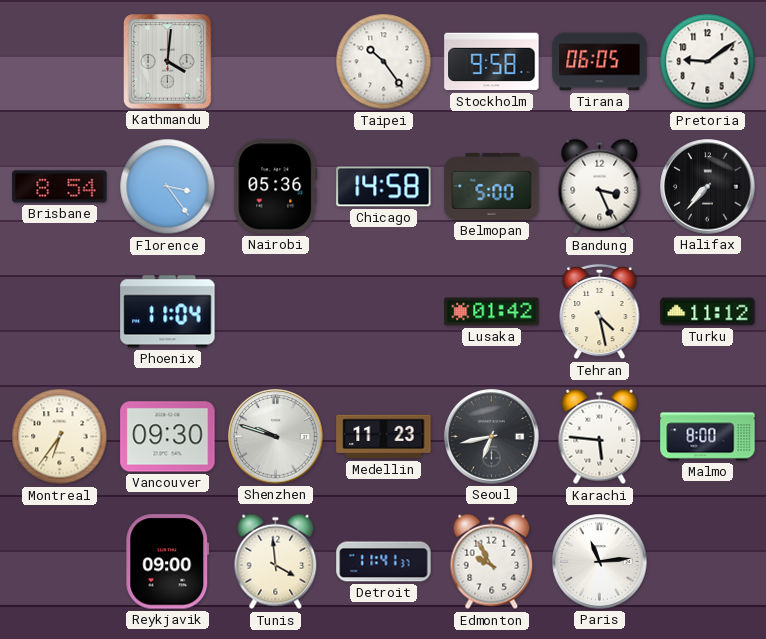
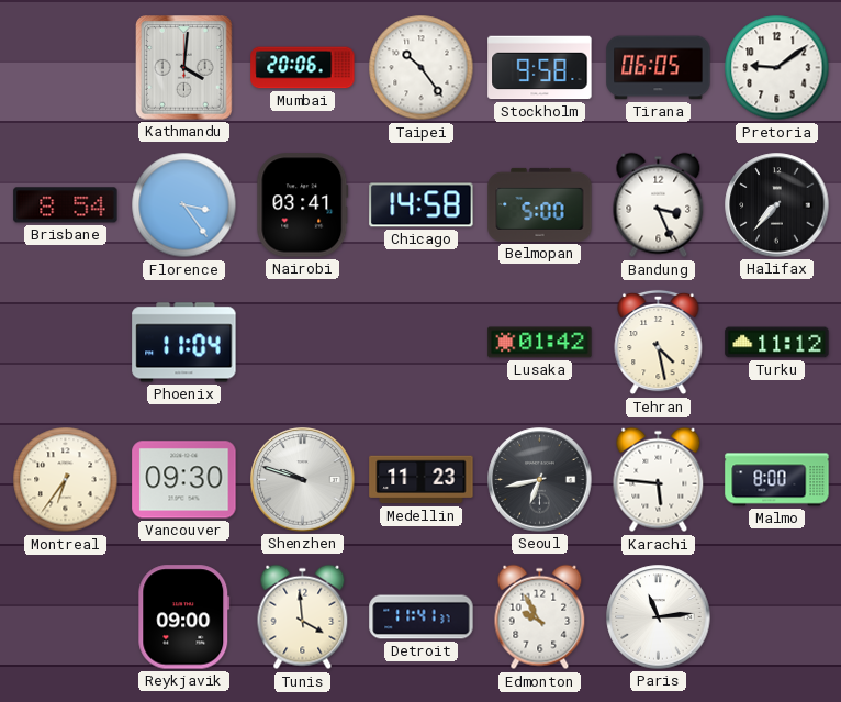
Mumbai: none -> 20:06 (303, 68)
Nairobi: 05:36 -> 03:41 (303, 205)
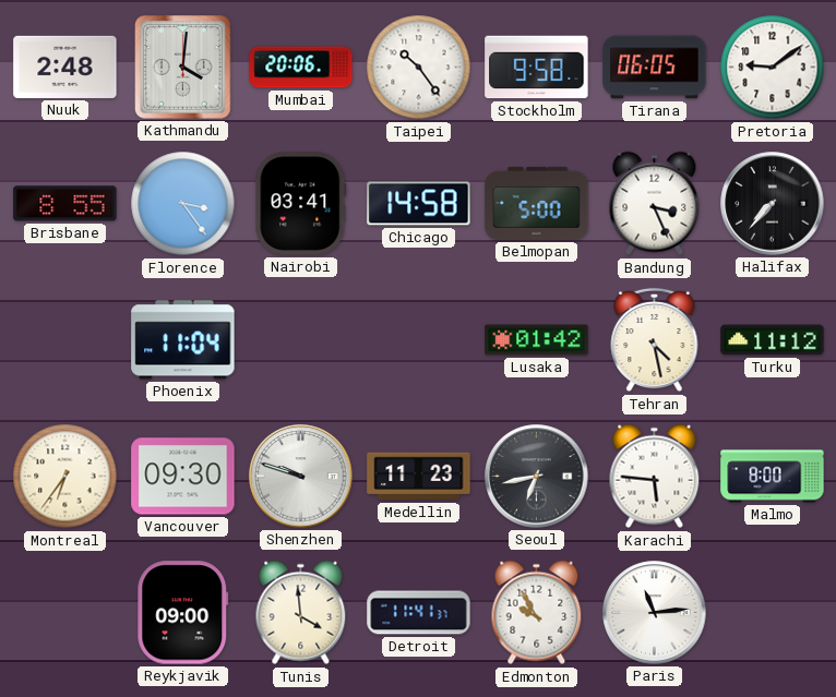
Nuuk: none -> 2:48 (65, 67)
Brisbane: 8:54 -> 8:55 (65, 204)
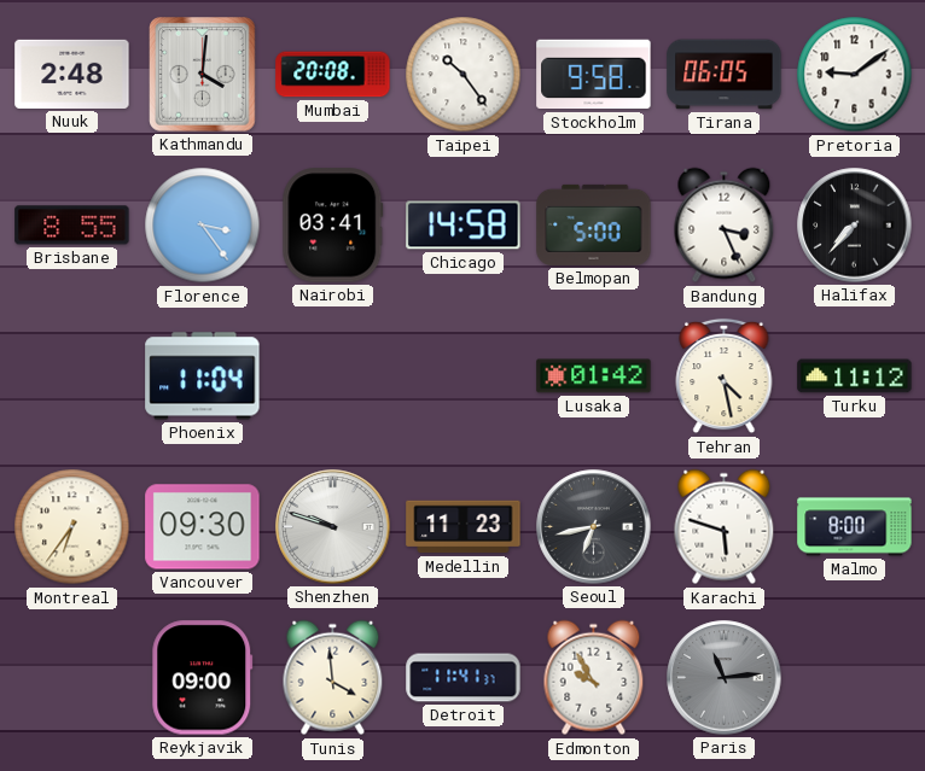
Mumbai: 20:06 -> 20:08 (333, 75)
Karachi: 5:46 -> 5:48 (725, 527)
Paris dial: white -> grey (725, 678)
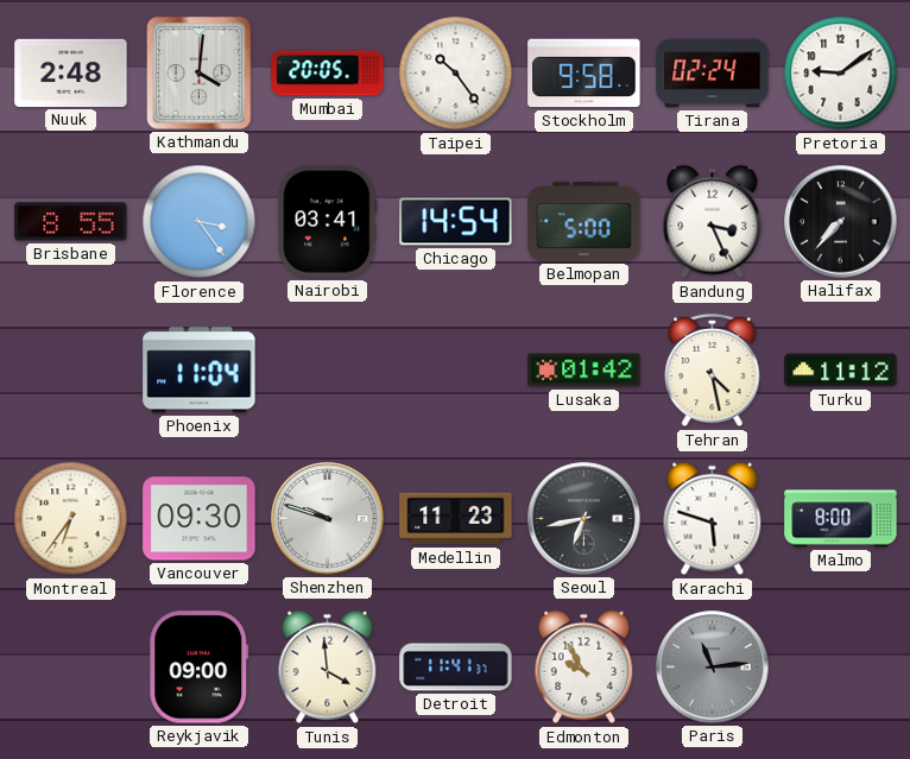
Mumbai: 20:08 -> 20:05 (328, 74)
Tirana: 06:05 -> 02:24 (713, 74)
Chicago: 14:58 -> 14:54 (456, 222)
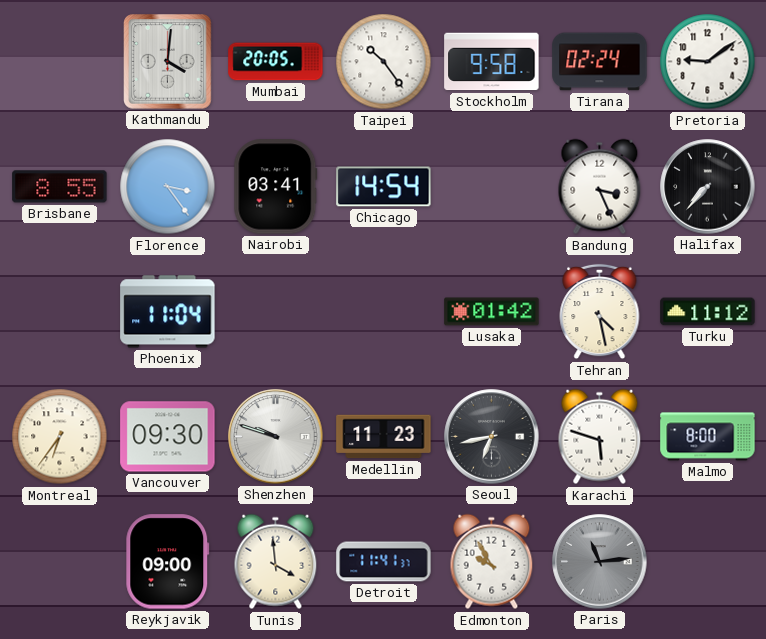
Nuuk: 2:48 -> none (71, 72)
Belmopan: 5:00 -> none (584, 221)
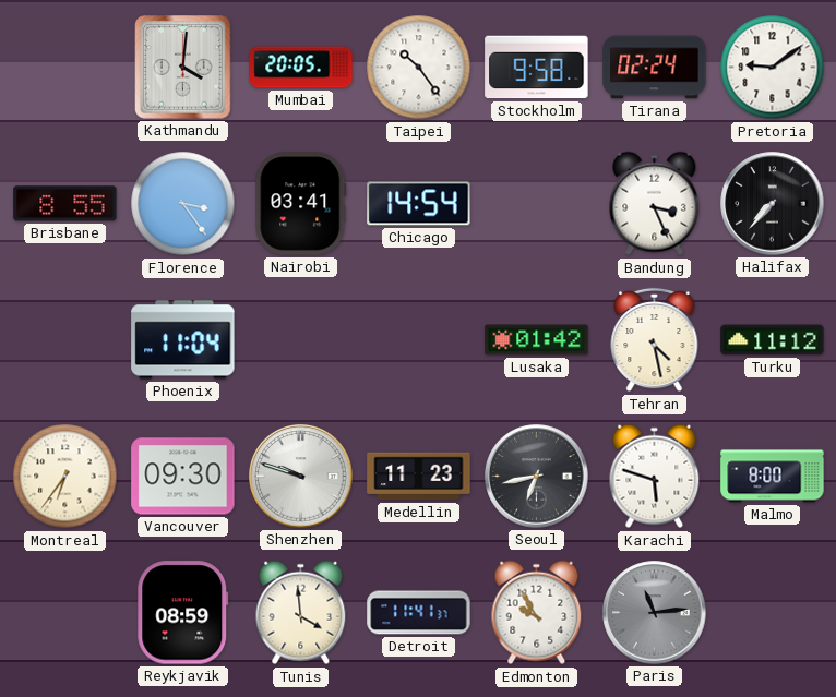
Reykjavik: 09:00 -> 08:59 (183, 613)
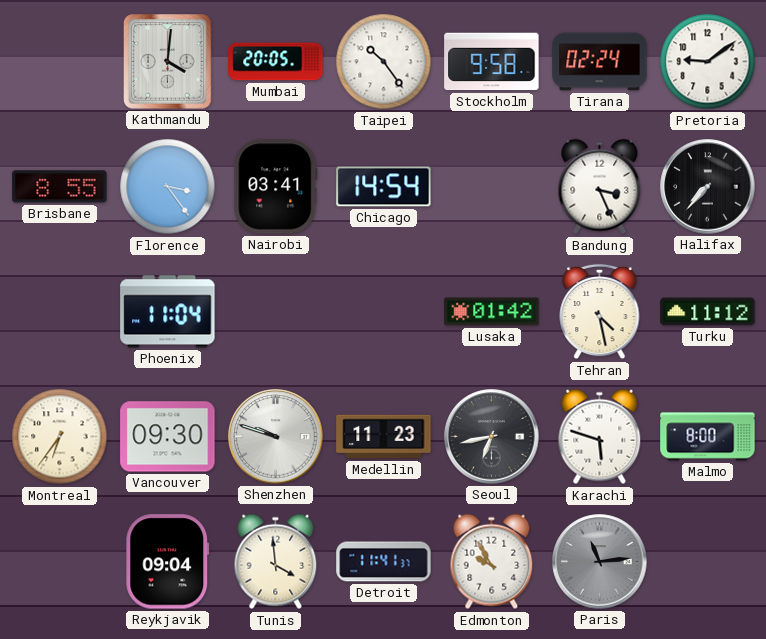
Reykjavik: 08:59 -> 09:04 (168, 562)
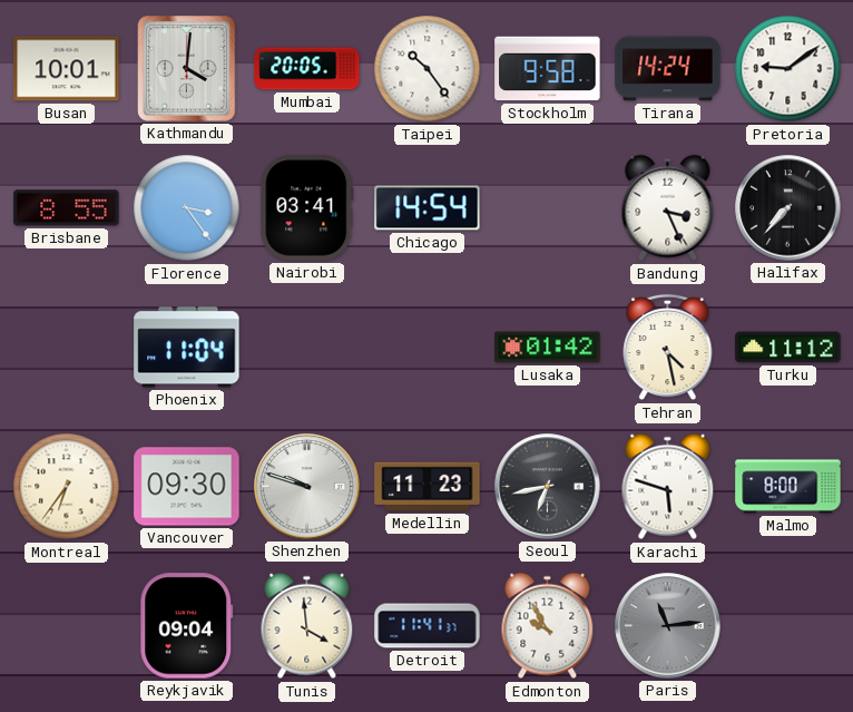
Busan: none -> 10:01 (67, 69)
Tirana: 02:24 -> 14:24 (668, 69)
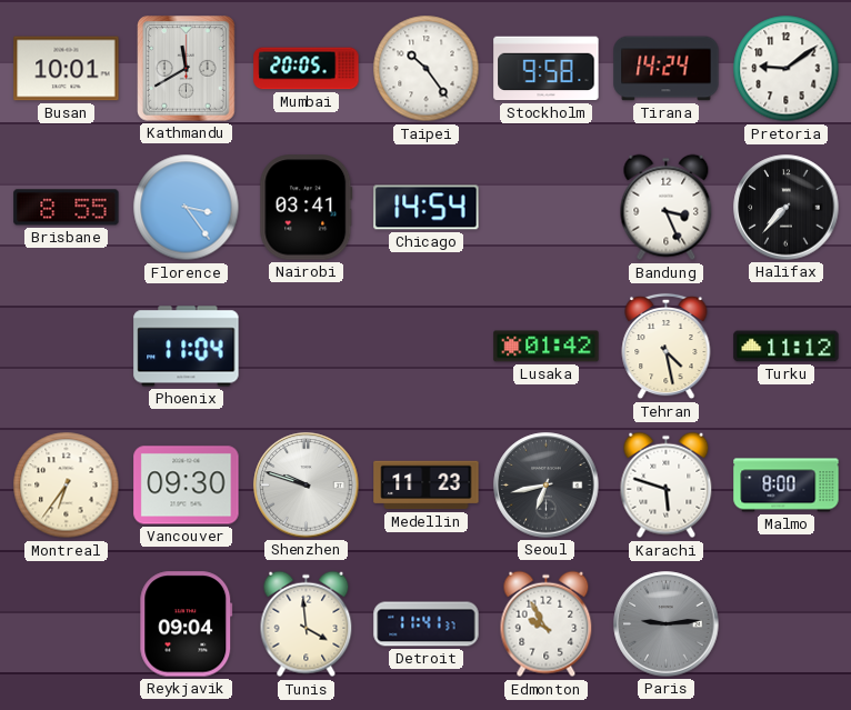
Kathmandu: 4:01 -> 11:40 (187, 69)
Paris: 11:14 -> 9:14 (667, 624)
